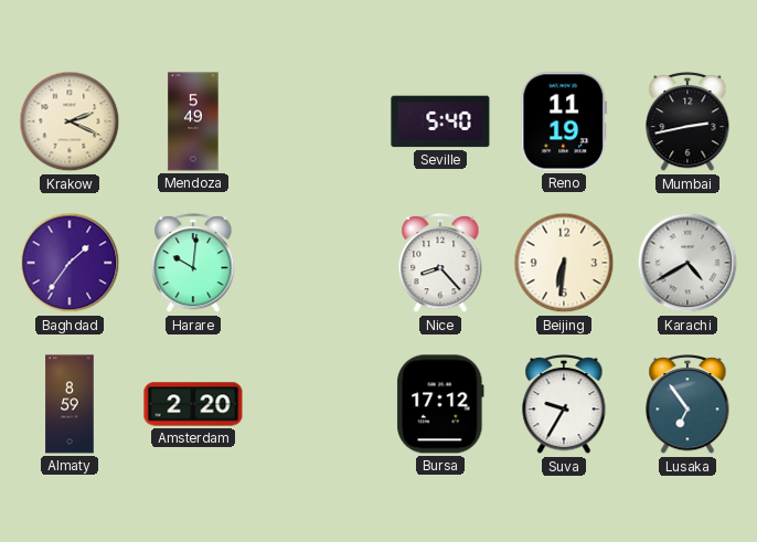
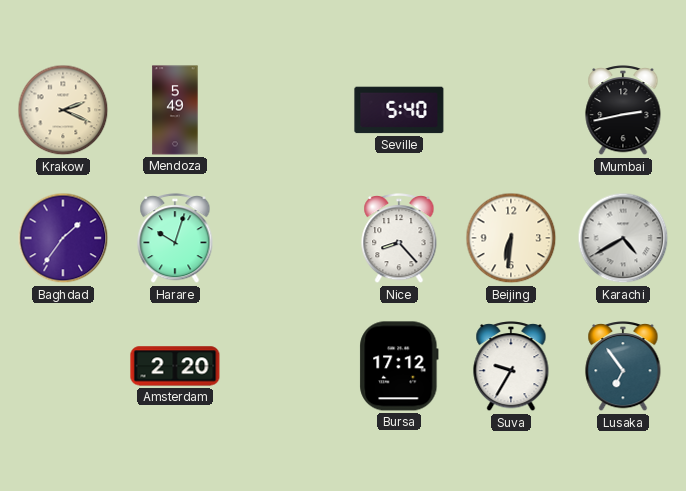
Reno: 11:19 -> none (564, 121)
Harare: 10:01 -> 10:03 (175, 239)
Almaty: 8:59 -> none (70, 404)
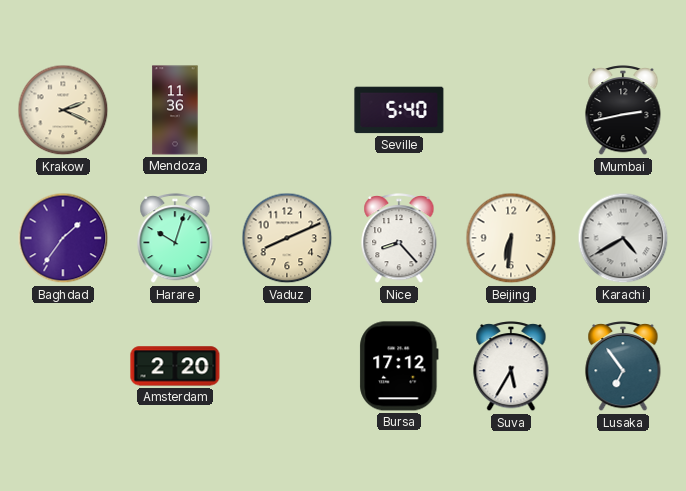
Mendoza: 5:49 -> 11:36 (175, 110)
Vaduz: none -> 8:11 (287, 238)
Suva: 9:35 -> 5:35 (511, 367)
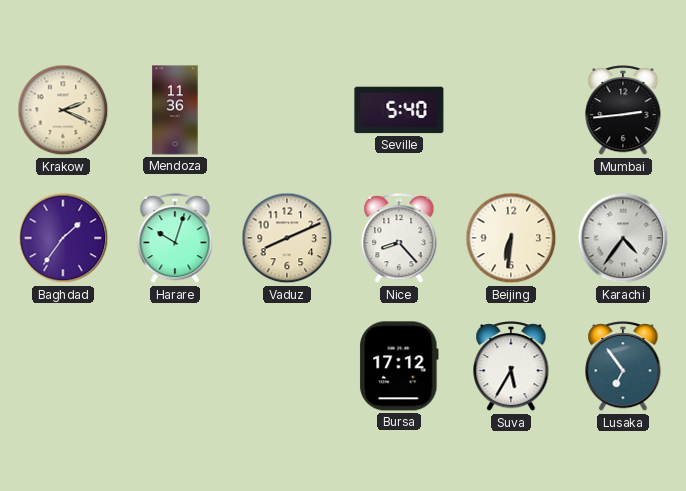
Mumbai: 2:43 -> 2:44 (623, 111)
Karachi: 4:40 -> 4:36 (623, 238)
Amsterdam: 2:20 -> none (175, 366)
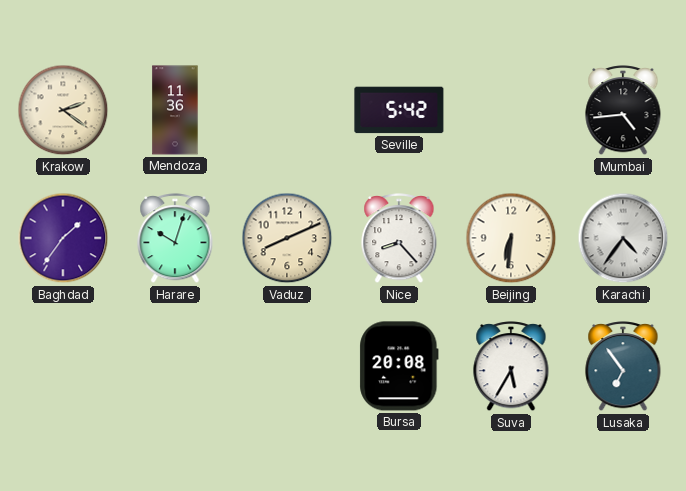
Krakow: 2:19 -> 2:21 (63, 110)
Seville: 5:40 -> 5:42 (399, 110)
Mumbai: 2:44 -> 4:44 (623, 111)
Bursa: 17:12 -> 20:08 (399, 366)
